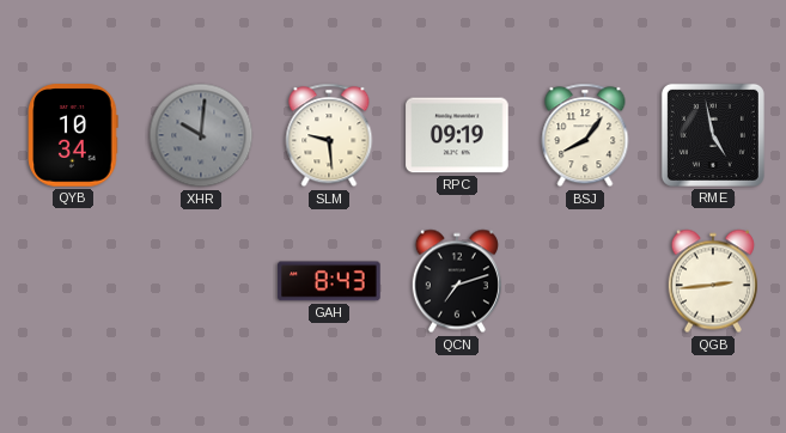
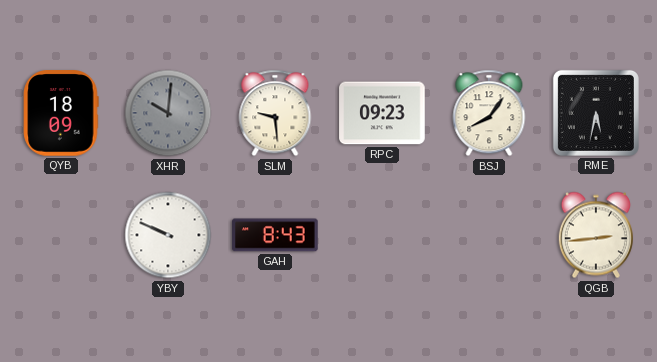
QYB: 10:34 -> 18:09 (61, 113)
RPC: 09:19 -> 09:23 (382, 113)
RME: 4:58 -> 5:32 (596, 113)
YBY: none -> 9:49 (168, 235)
QCN: 7:12 -> none (457, 281)
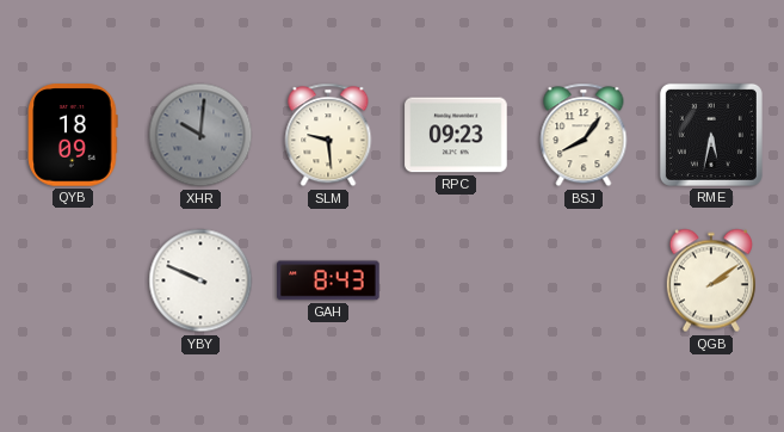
QGB: 2:44 -> 2:09 (711, 280)
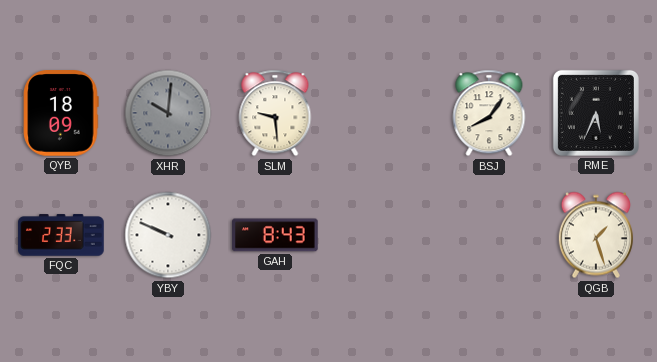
RPC: 09:23 -> none (456, 135)
RME: 5:32 -> 5:34 (596, 113)
FQC: none -> 2:33 (61, 235)
QGB: 2:09 -> 1:27 (596, 235)
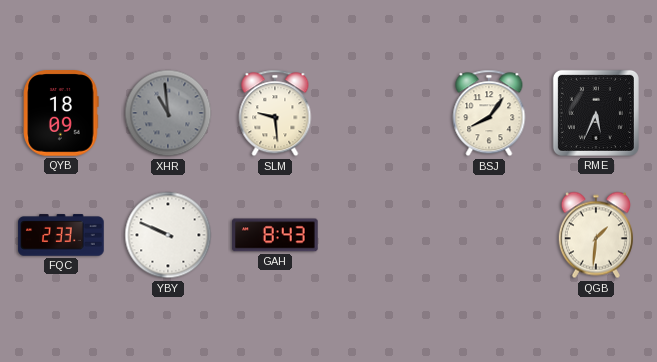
XHR: 10:01 -> 10:59 (168, 113)
QGB: 1:27 -> 1:31 (596, 235)
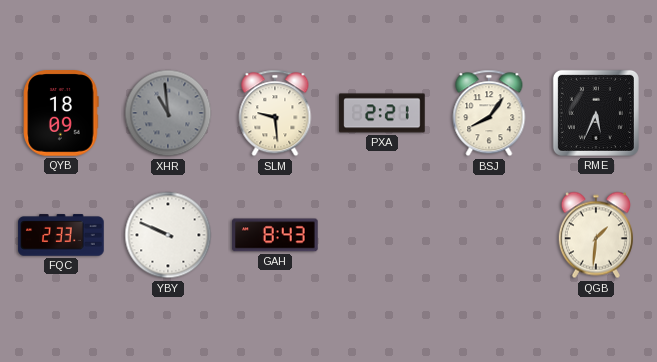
PXA: none -> 2:21 (382, 113)
